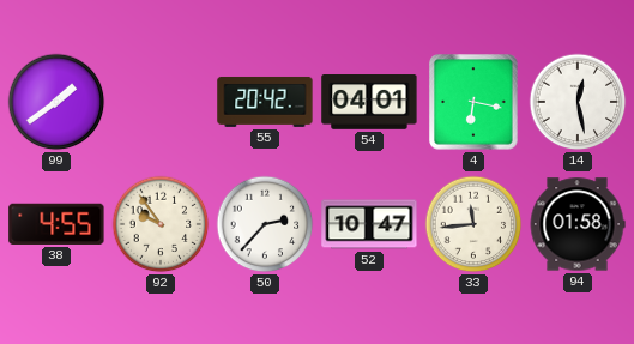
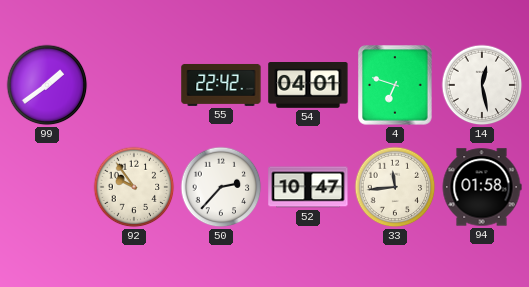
55: 20:42 -> 22:42 (221, 85)
4: 6:17 -> 6:48 (395, 85)
38: 4:55 -> none (56, 224)
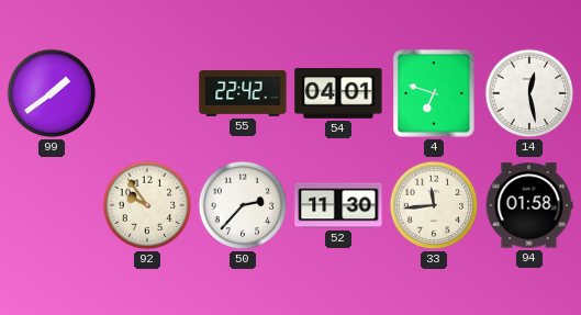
52: 10:47 -> 11:30 (338, 205)
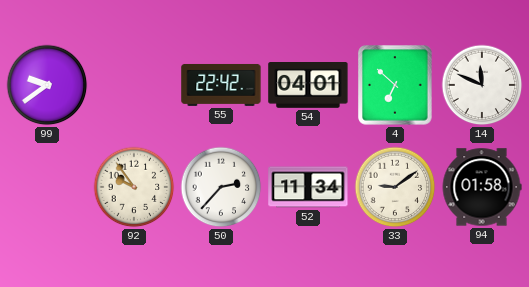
99: 1:39 -> 9:39 (47, 85)
4: 6:48 -> 6:52 (395, 85)
14: 12:28 -> 11:49 (482, 85)
52: 11:30 -> 11:34 (308, 187)
33: 11:44 -> 9:09 (395, 187)
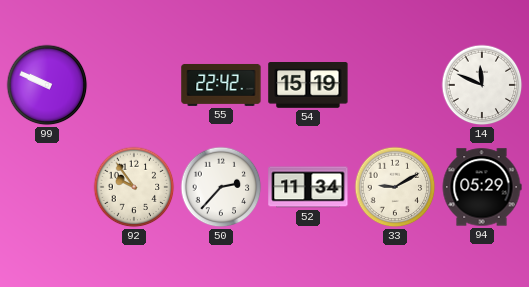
99: 9:39 -> 9:49 (47, 85)
54: 04:01 -> 15:19 (308, 86)
4: 6:52 -> none (395, 85)
33: 9:09 -> 9:10 (395, 187)
94: 01:58 -> 05:29 (482, 187)
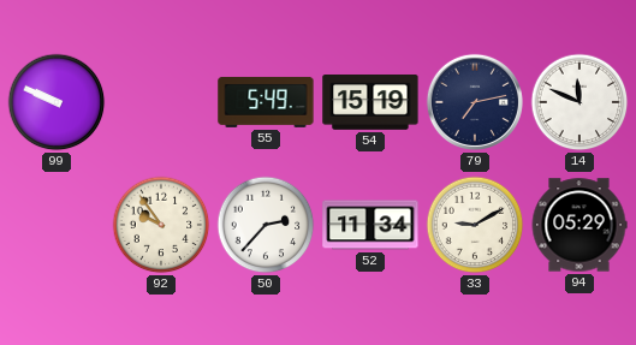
55: 22:42 -> 5:49 (266, 102)
79: none -> 7:13 (475, 102)
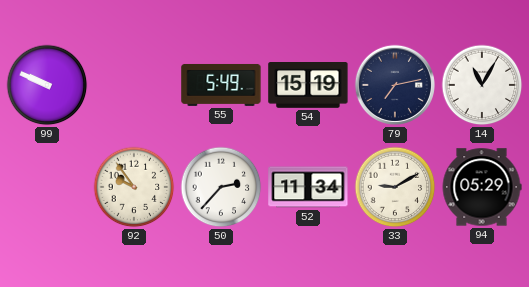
14: 11:49 -> 11:05 (482, 85)
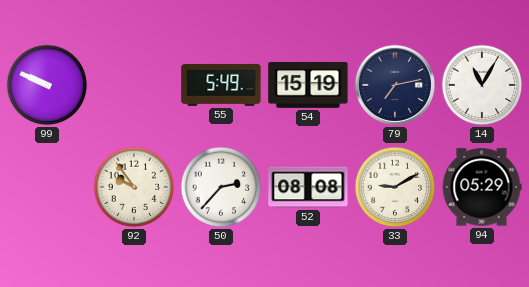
52: 11:34 -> 08:08 (308, 187)
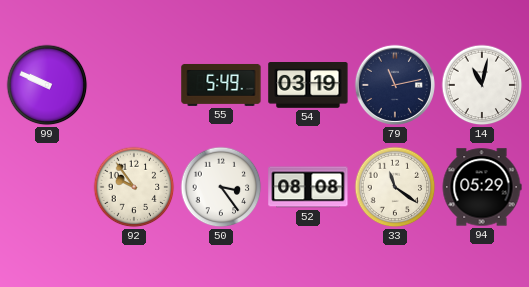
54: 15:19 -> 03:19 (308, 86)
79: 7:13 -> 11:13 (395, 85)
14: 11:05 -> 11:02 (482, 85)
50: 2:37 -> 3:24 (221, 187)
33: 9:10 -> 11:21 (395, 187)
